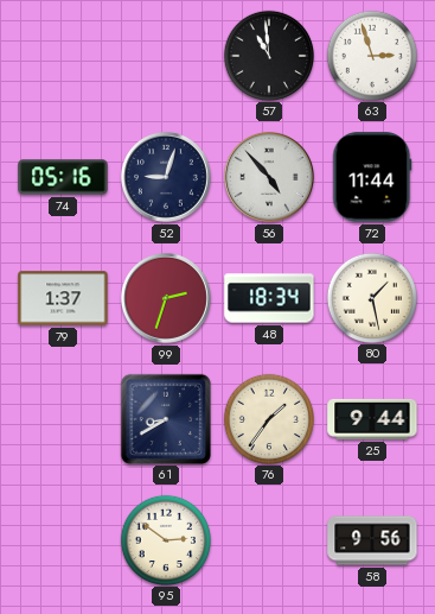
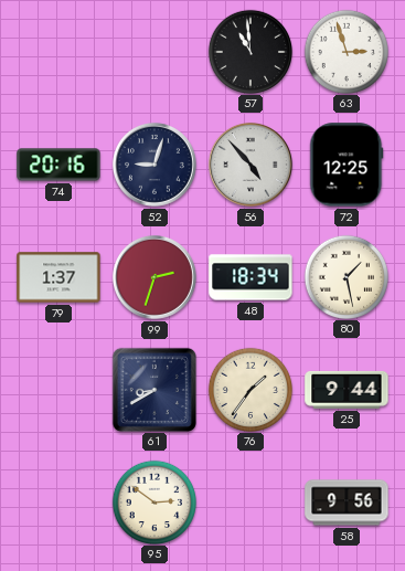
74: 05:16 -> 20:16 (58, 165)
72: 11:44 -> 12:25 (347, 165)
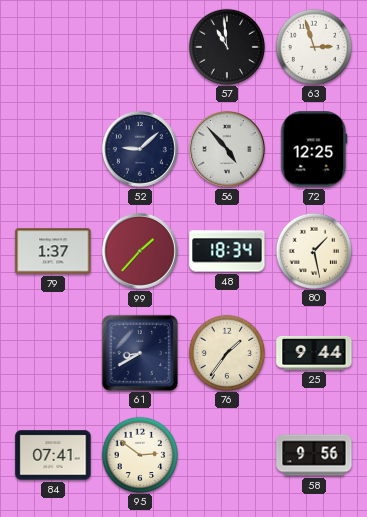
74: 20:16 -> none (58, 165)
52: 9:03 -> 9:08 (140, 149)
99: 2:33 -> 1:37 (140, 251)
84: none -> 07:41 (53, 455)
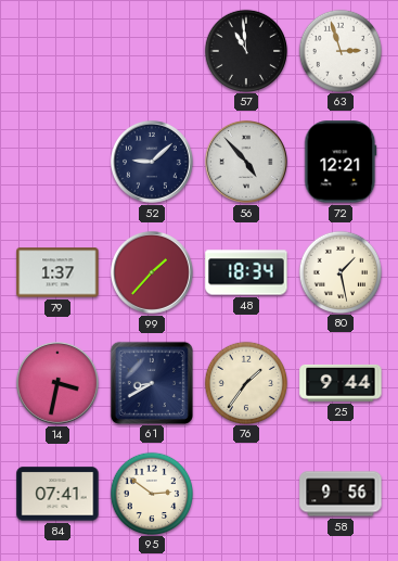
72: 12:25 -> 12:21 (341, 162)
14: none -> 3:32 (57, 383)
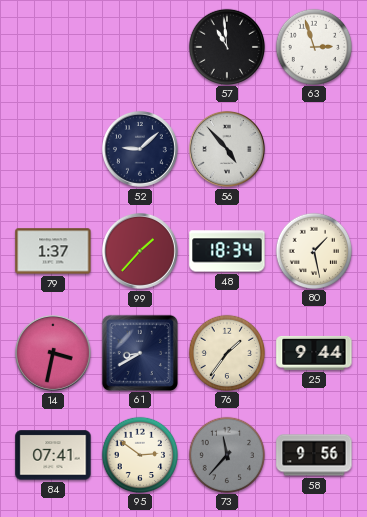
72: 12:21 -> none (341, 162)
73: none -> 11:37 (226, 454)
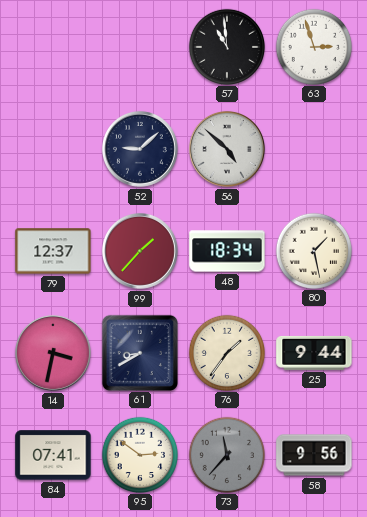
56: 4:53 -> 4:52 (227, 149)
79: 1:37 -> 12:37 (53, 251)
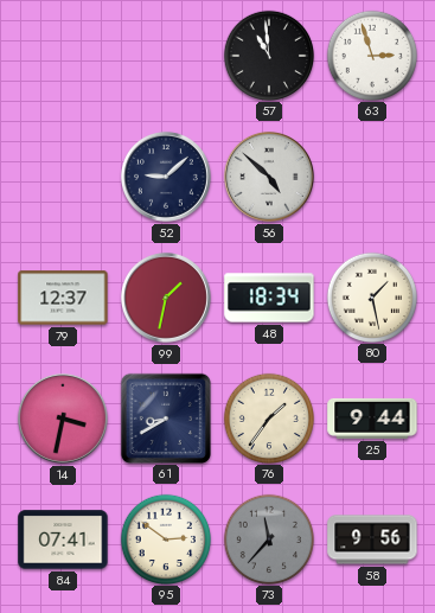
99: 1:37 -> 1:32 (166, 298)
